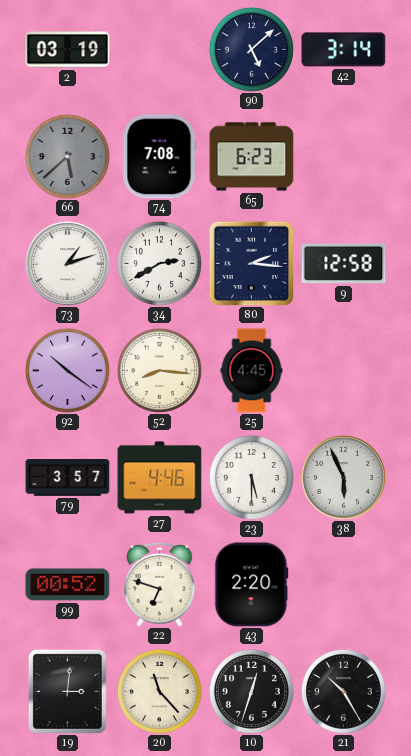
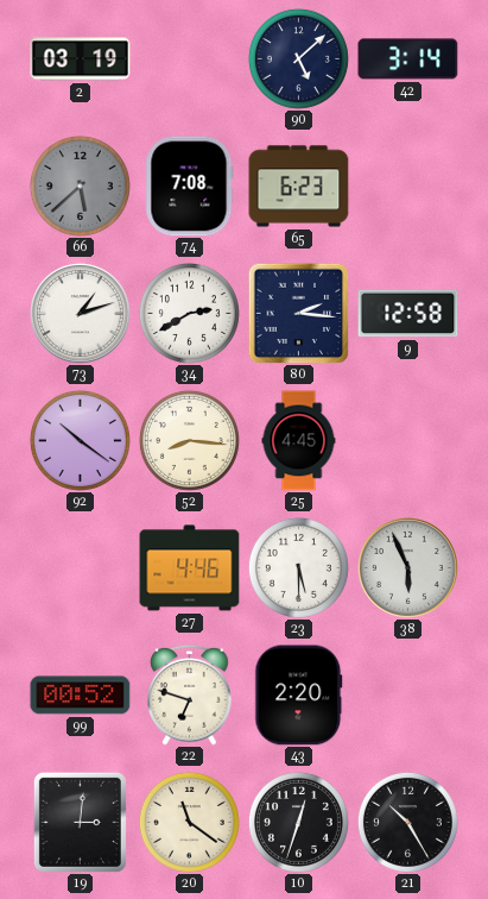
79: 3:57 -> none (68, 478)
20: 11:23 -> 11:21 (189, 822)
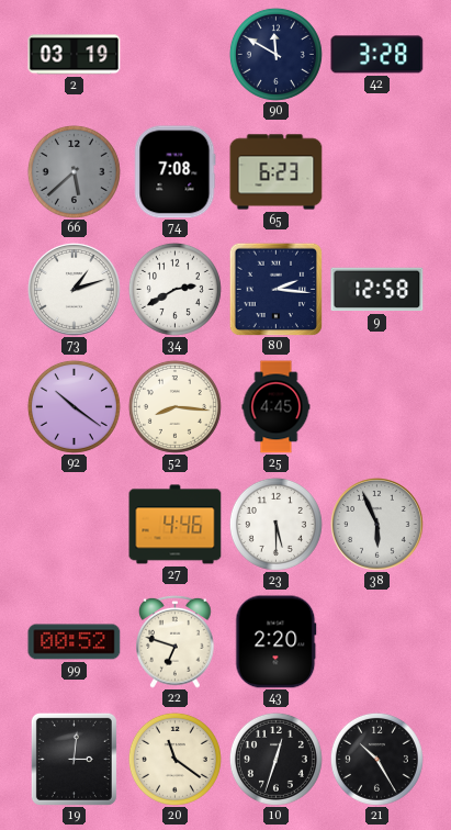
90: 5:08 -> 11:50 (275, 54)
42: 3:14 -> 3:28 (377, 55)
